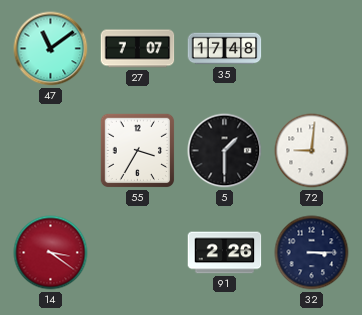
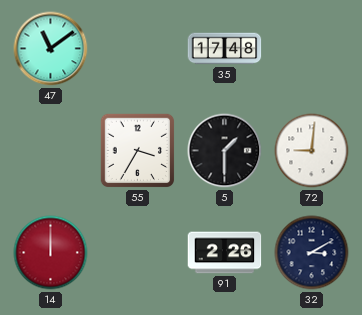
27: 7:07 -> none (138, 49)
14: 3:21 -> 12:00 (51, 253)
32: 3:15 -> 3:10 (312, 253)
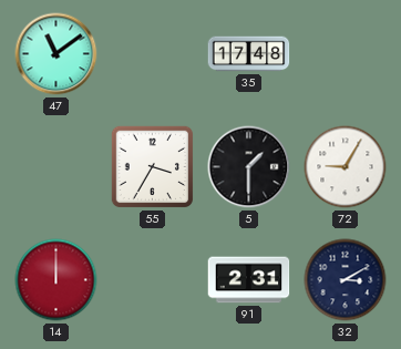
72: 9:01 -> 9:05 (346, 167)
91: 2:26 -> 2:31 (249, 280)
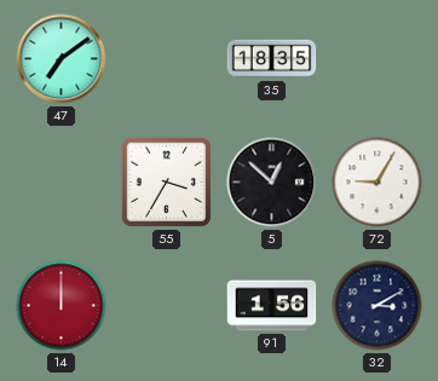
47: 11:09 -> 7:09 (62, 59)
35: 17:48 -> 18:35 (272, 59)
5: 1:30 -> 12:52 (272, 183)
91: 2:31 -> 1:56 (272, 306)
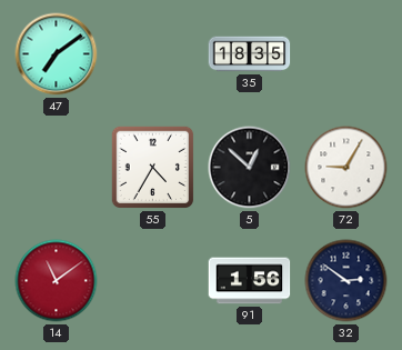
55: 3:35 -> 4:35 (153, 168)
14: 12:00 -> 11:09 (57, 281)
32: 3:10 -> 2:51 (346, 281)
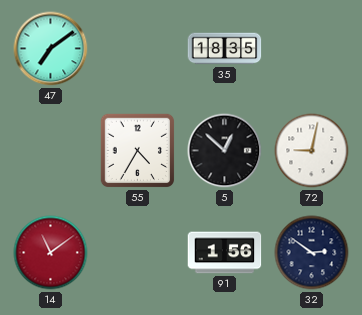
72: 9:05 -> 9:02 (312, 151)
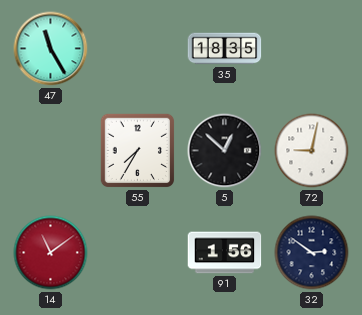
47: 7:09 -> 11:25 (51, 49)
55: 4:35 -> 7:35 (138, 151)
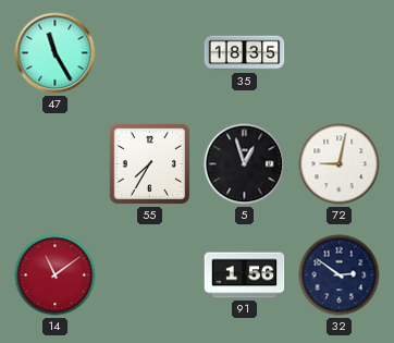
5: 12:52 -> 12:57 (245, 164)
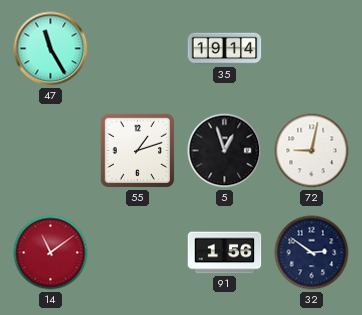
35: 18:35 -> 19:14 (225, 49)
55: 7:35 -> 1:12 (138, 151)
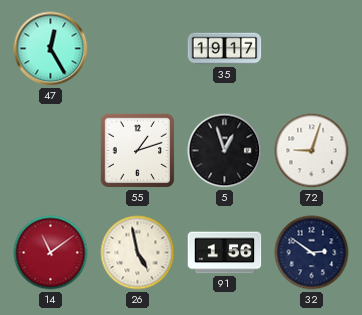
47: 11:25 -> 12:25 (51, 49)
35: 19:14 -> 19:17 (225, 49)
72: 9:02 -> 9:03 (312, 151)
26: none -> 4:58 (138, 253)
